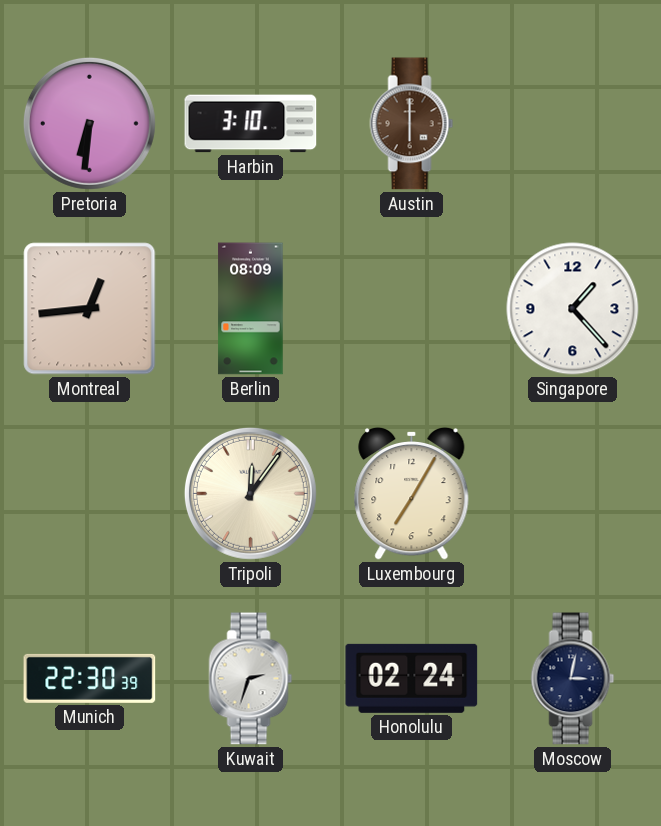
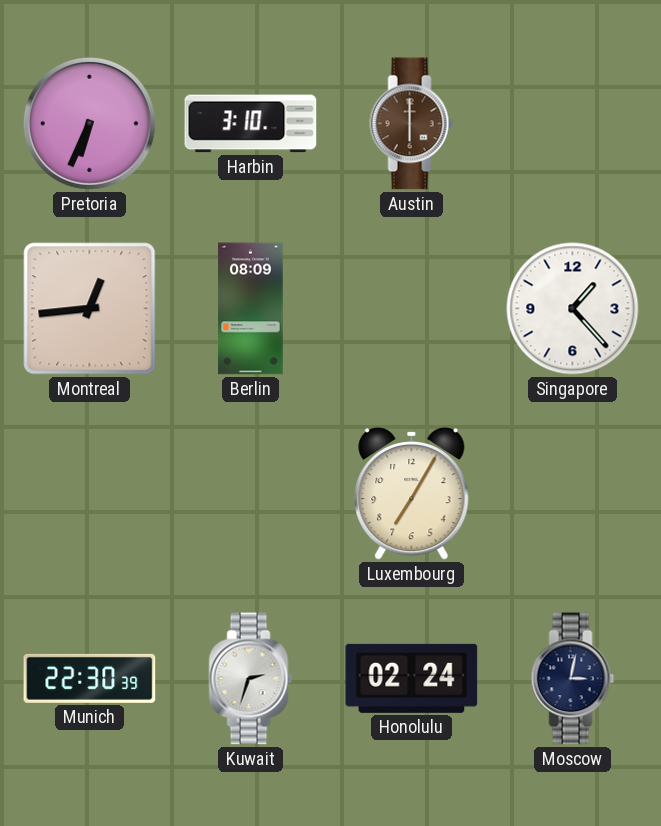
Pretoria: 6:31 -> 6:34 (89, 123)
Tripoli: 12:06 -> none (250, 493)
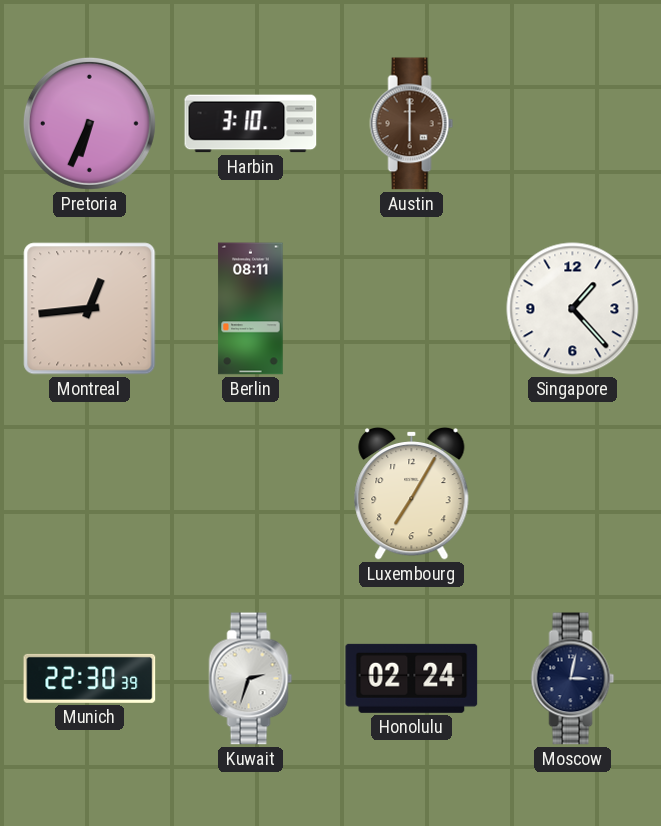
Berlin: 08:09 -> 08:11 (251, 309)
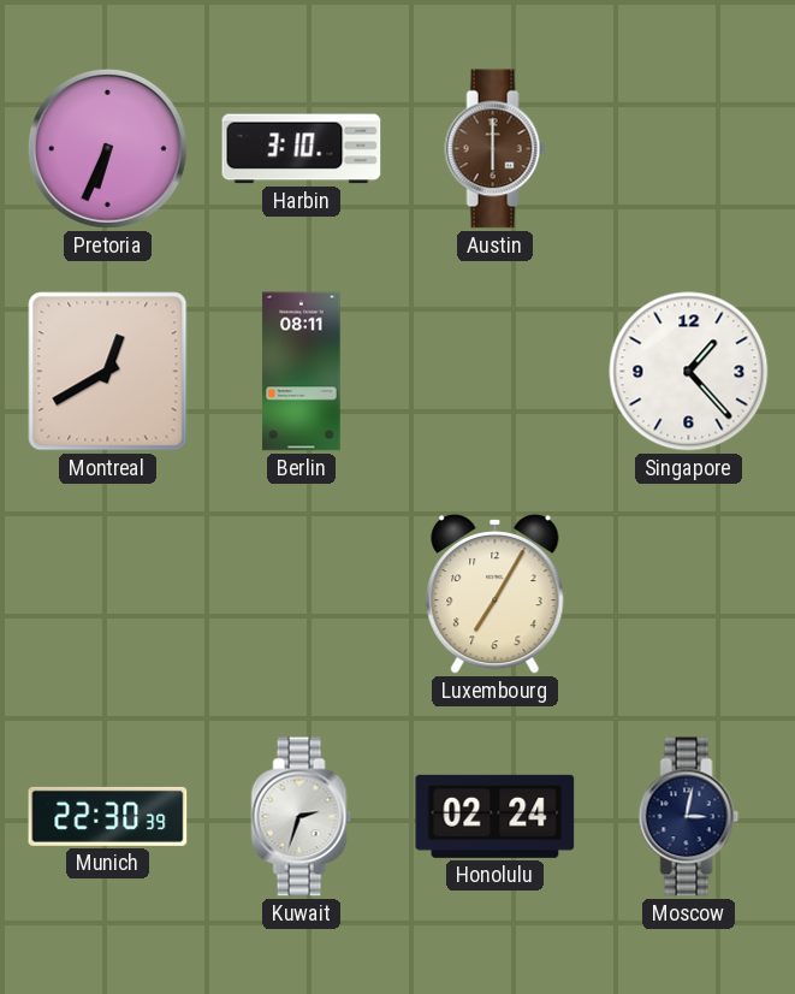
Montreal: 12:44 -> 12:40 (108, 372)
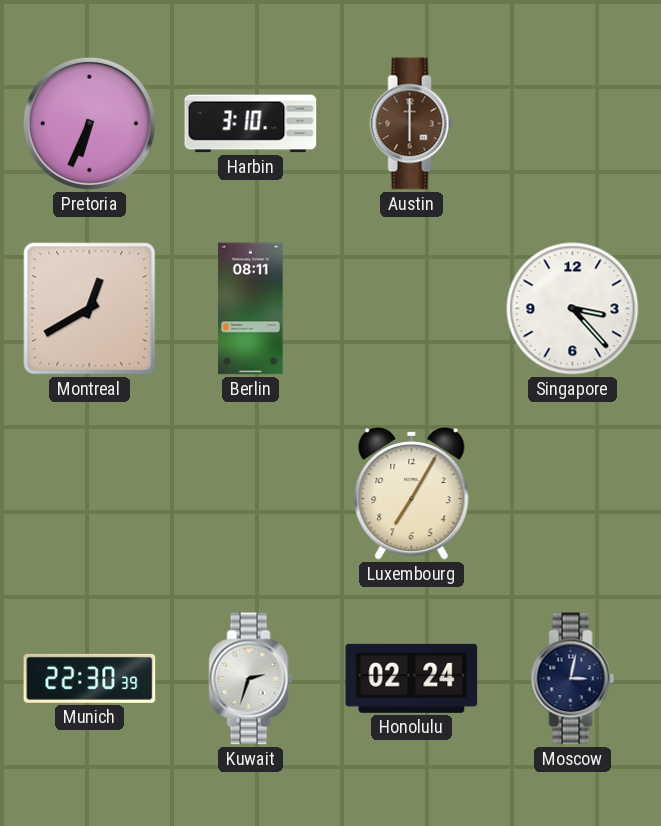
Singapore: 1:23 -> 3:23 (573, 309)
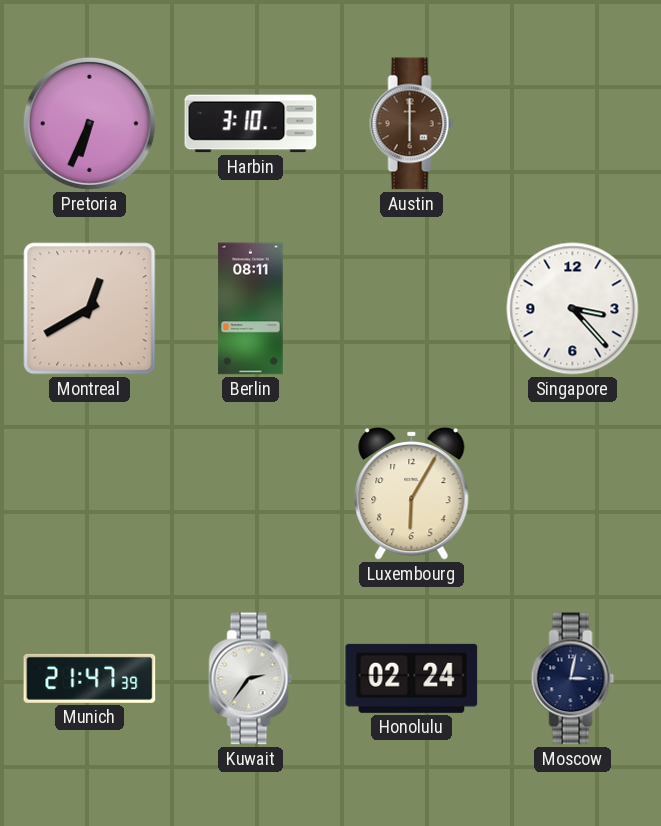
Luxembourg: 7:05 -> 6:05 (412, 493)
Munich: 22:30 -> 21:47 (90, 678)
Kuwait: 2:33 -> 2:36 (251, 679)
